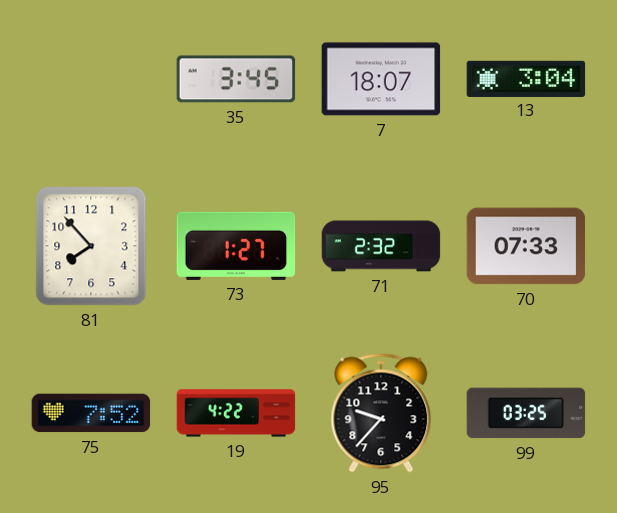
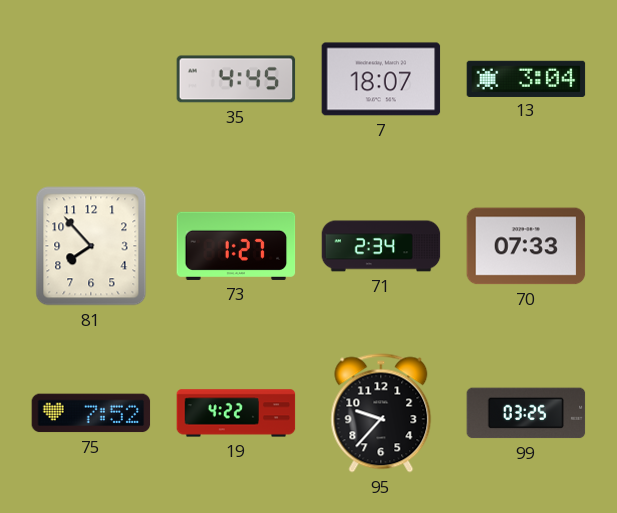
35: 3:45 -> 4:45 (236, 79)
71: 2:32 -> 2:34 (381, 246)
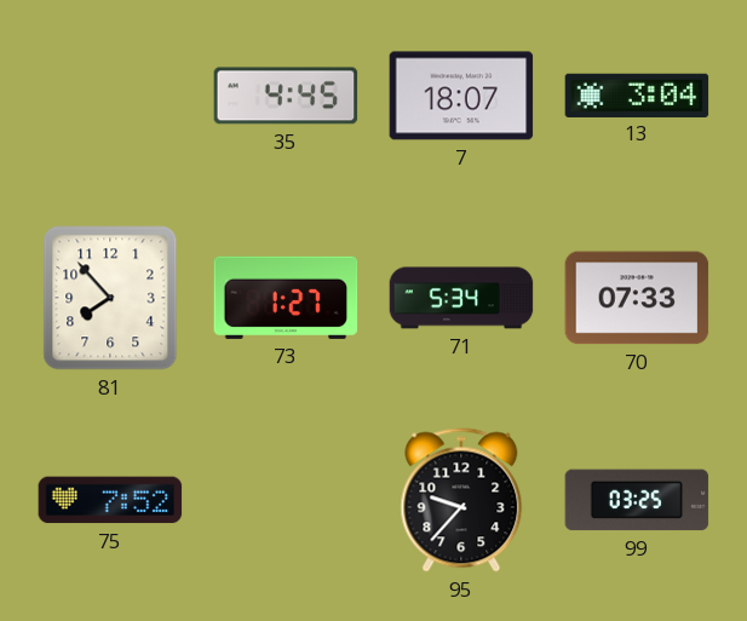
71: 2:34 -> 5:34 (461, 298)
19: 4:22 -> none (236, 413)
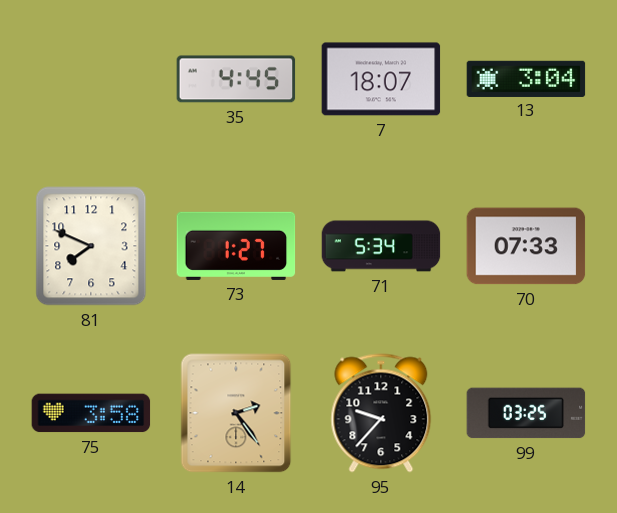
81: 7:53 -> 7:49 (91, 246)
75: 7:52 -> 3:58 (91, 413)
14: none -> 2:24 (236, 413)
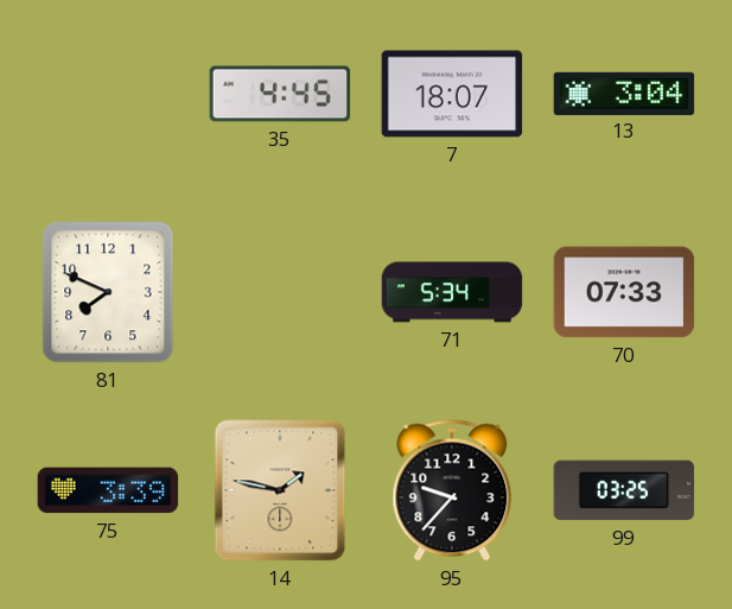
73: 1:27 -> none (236, 246)
75: 3:58 -> 3:39 (108, 490)
14: 2:24 -> 1:47 (280, 490)
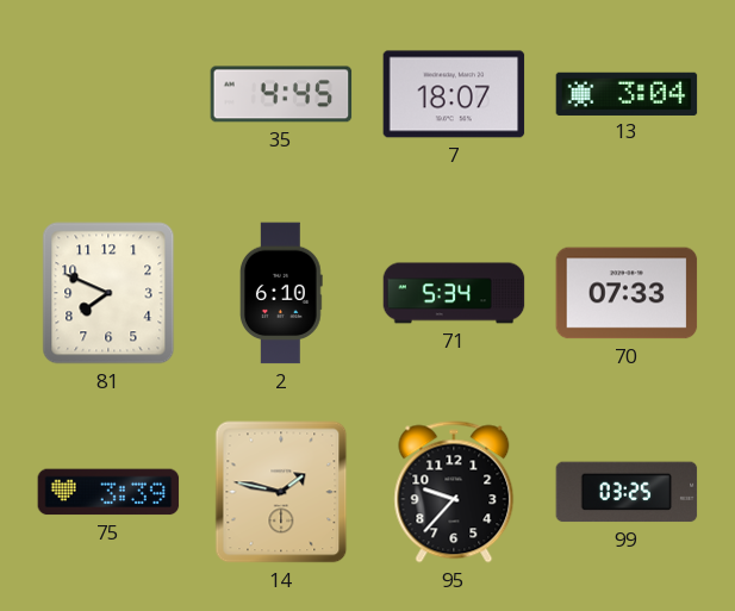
2: none -> 6:10 (282, 293)
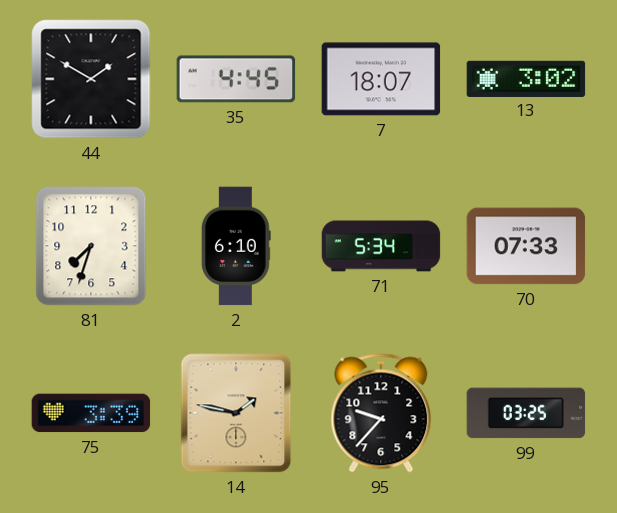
44: none -> 1:50 (91, 79)
13: 3:04 -> 3:02 (526, 78)
81: 7:49 -> 7:33 (91, 246)
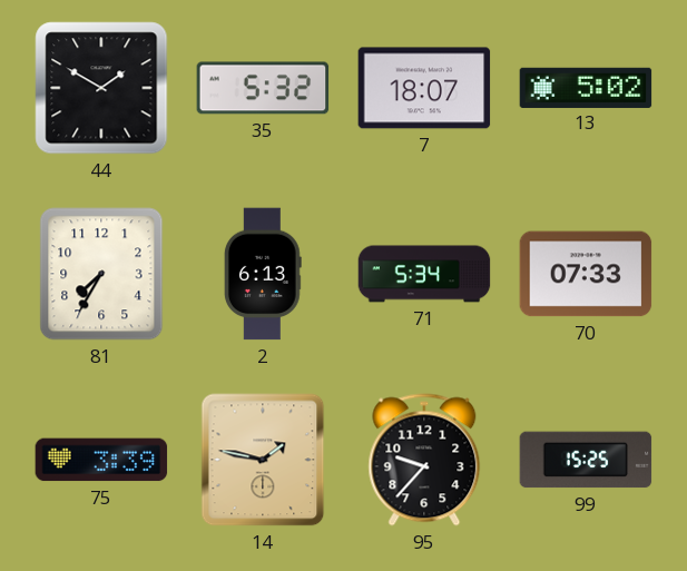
35: 4:45 -> 5:32 (263, 88)
13: 3:02 -> 5:02 (586, 87)
81: 7:33 -> 7:35 (101, 274)
2: 6:10 -> 6:13 (264, 274)
99: 03:25 -> 15:25 (586, 460)
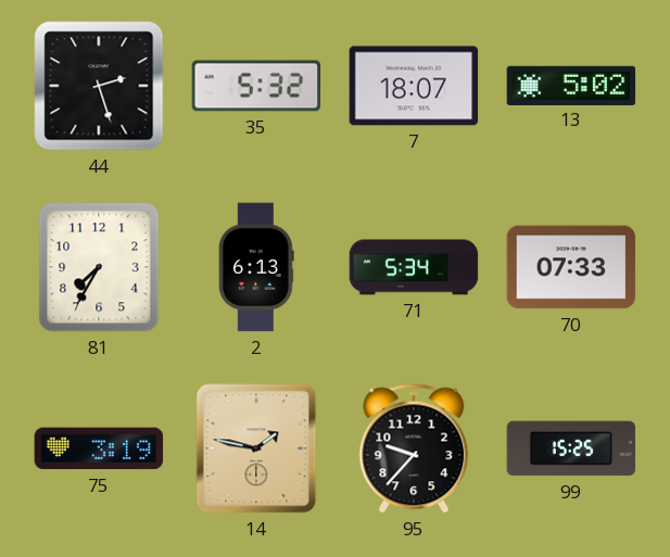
44: 1:50 -> 2:27 (99, 86)
75: 3:39 -> 3:19 (99, 448)
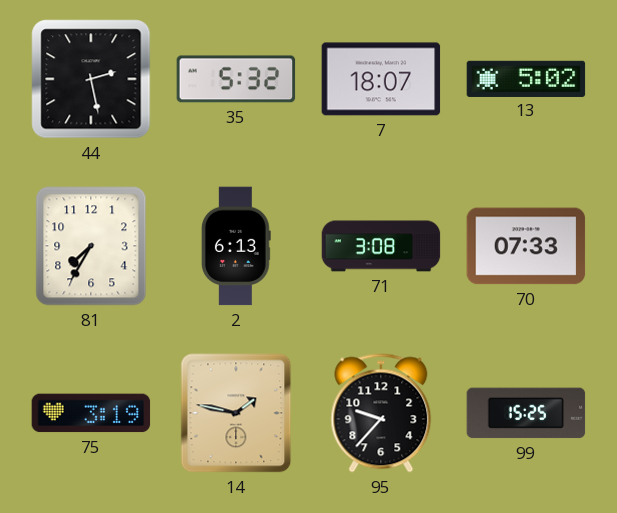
44: 2:27 -> 2:28 (91, 79)
71: 5:34 -> 3:08 (381, 246)
